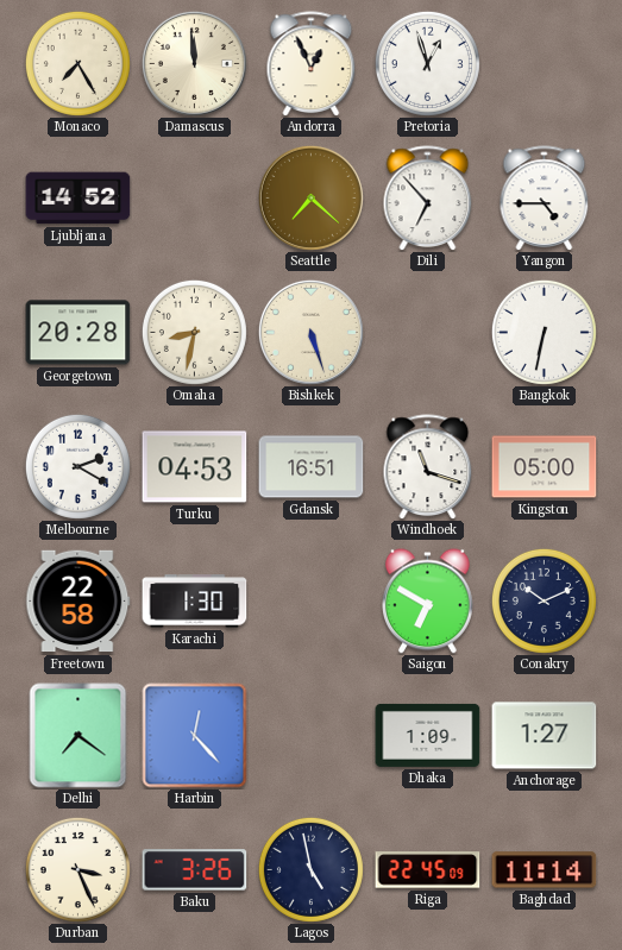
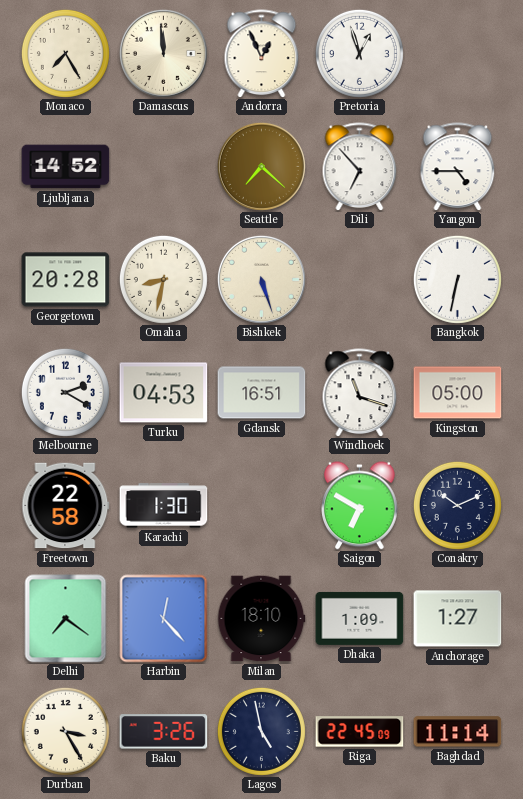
Milan: none -> 18:10 (261, 619)
Durban: 3:26 -> 3:25 (65, 731)
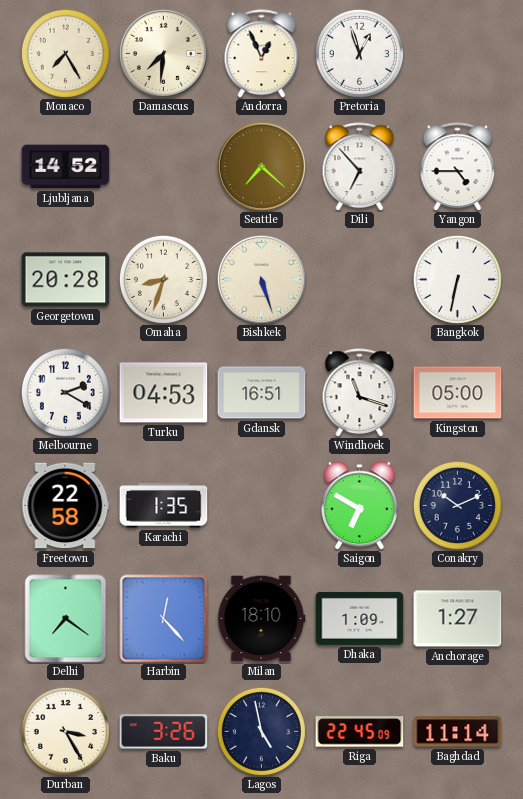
Damascus: 11:59 -> 7:31 (163, 53)
Omaha: 8:32 -> 8:33 (163, 279)
Karachi: 1:30 -> 1:35 (164, 506)
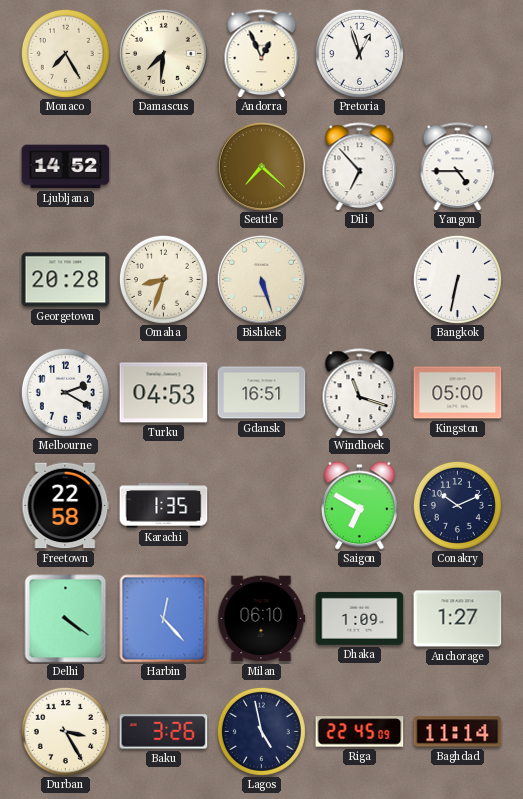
Delhi: 7:21 -> 4:21 (66, 619)
Milan: 18:10 -> 06:10 (261, 619)
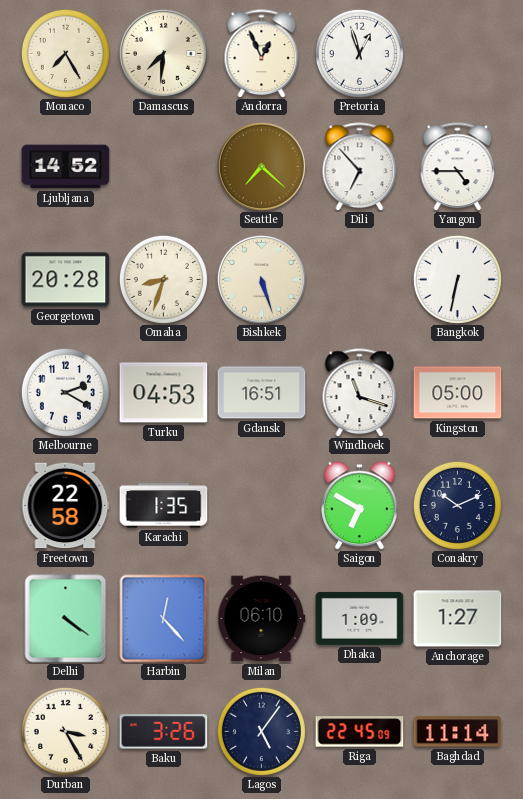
Lagos: 4:58 -> 5:06 (261, 731)
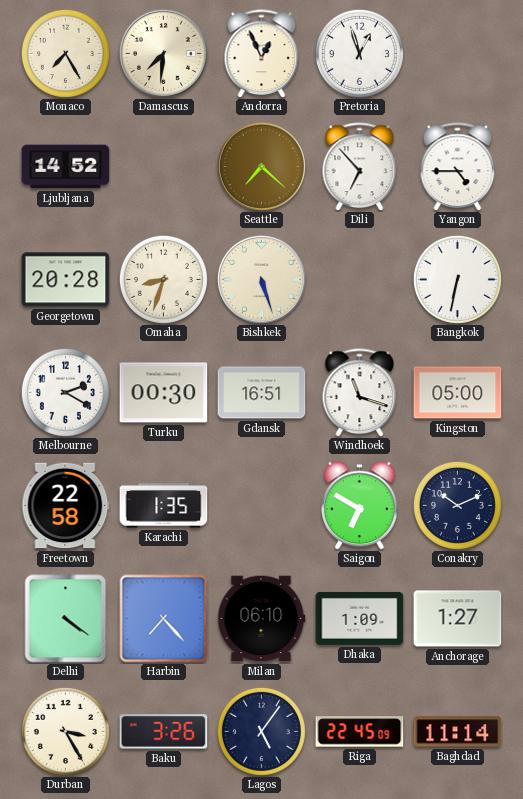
Turku: 04:53 -> 00:30 (164, 393)
Harbin: 12:23 -> 7:23 (164, 619)
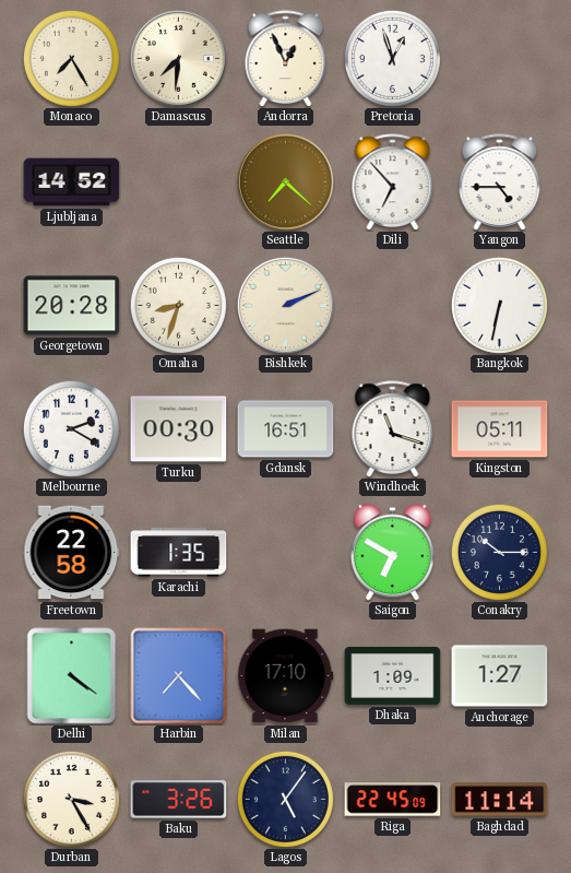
Bishkek: 5:27 -> 2:11 (285, 305)
Kingston: 05:00 -> 05:11 (500, 429)
Conakry: 10:11 -> 10:15 (499, 552)
Milan: 06:10 -> 17:10 (285, 676)
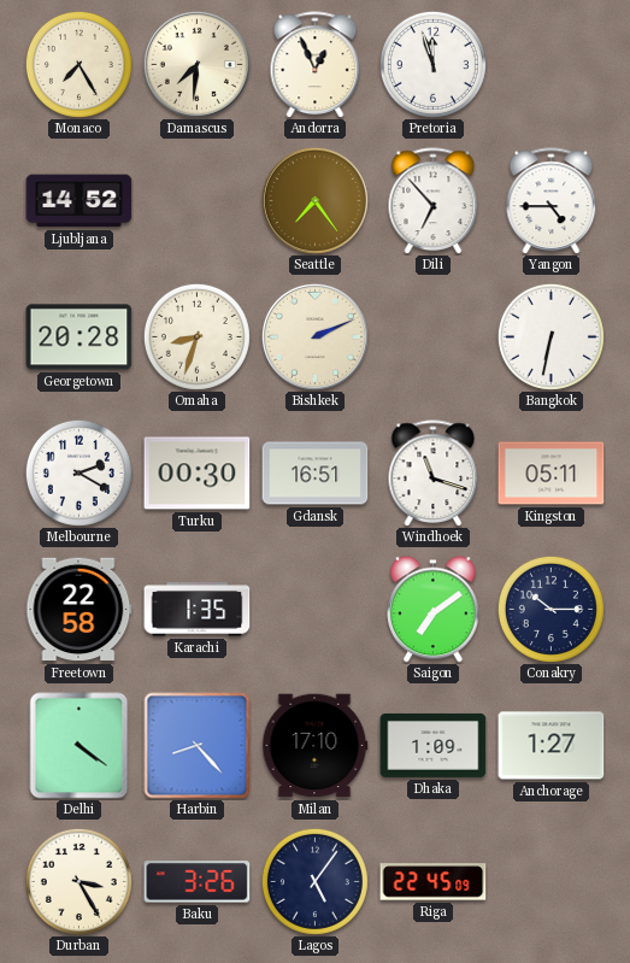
Pretoria: 12:57 -> 11:57 (432, 64)
Seattle: 7:22 -> 7:24 (314, 200)
Saigon: 6:50 -> 7:09 (434, 610)
Harbin: 7:23 -> 8:23 (198, 746)
Baghdad: 11:14 -> none (500, 800)
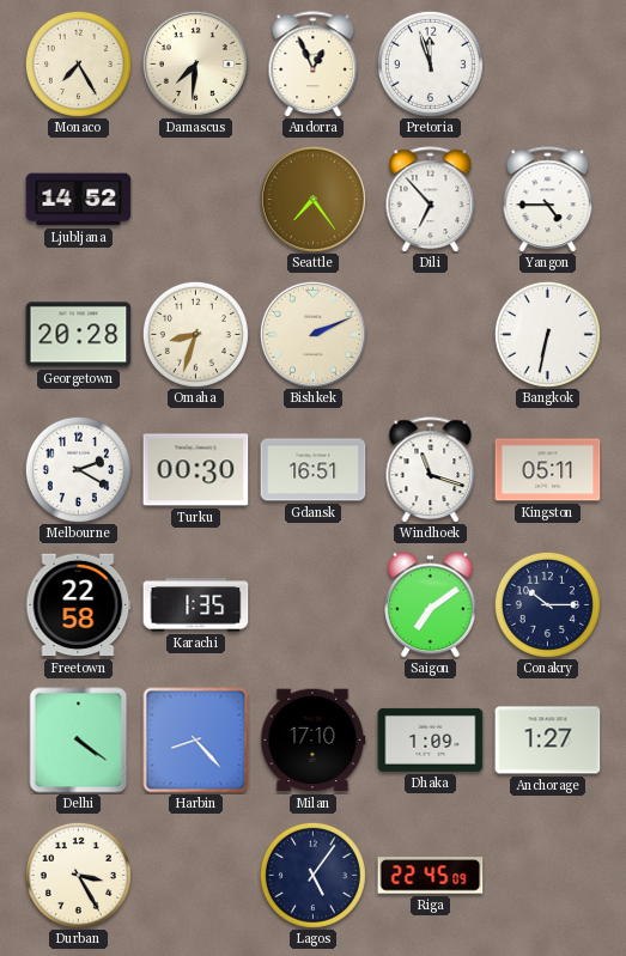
Baku: 3:26 -> none (198, 882)
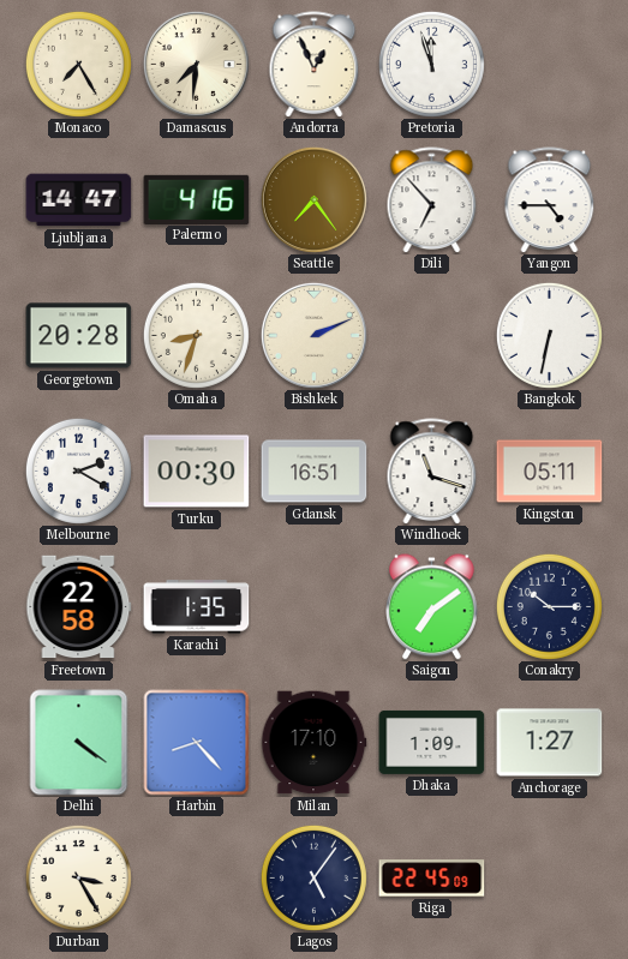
Ljubljana: 14:52 -> 14:47 (79, 200)
Palermo: none -> 4:16 (197, 199)
